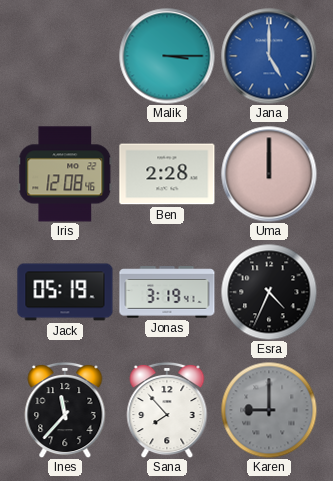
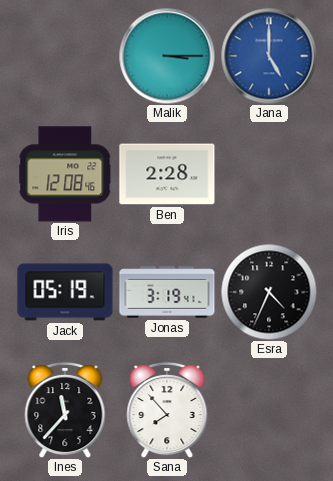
Uma: 12:00 -> none (269, 174)
Karen: 9:00 -> none (269, 410)
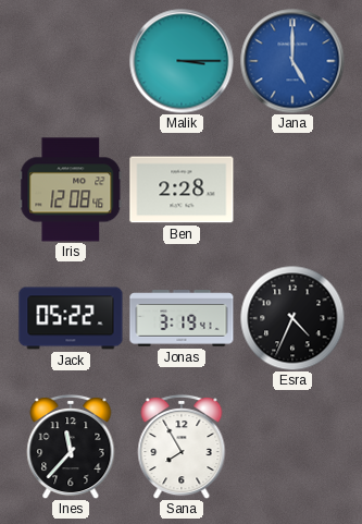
Jack: 05:19 -> 05:22 (71, 318)
Sana: 7:53 -> 7:55 (182, 447)
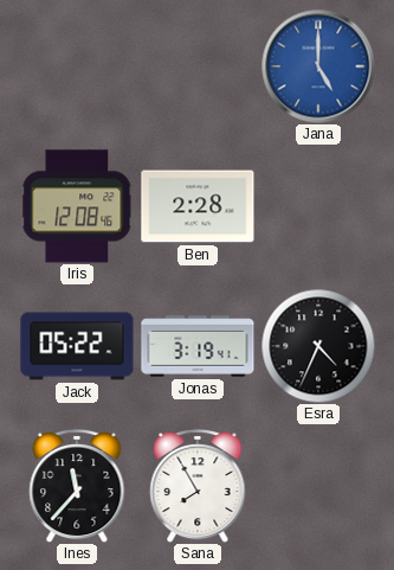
Malik: 3:15 -> none (182, 61)
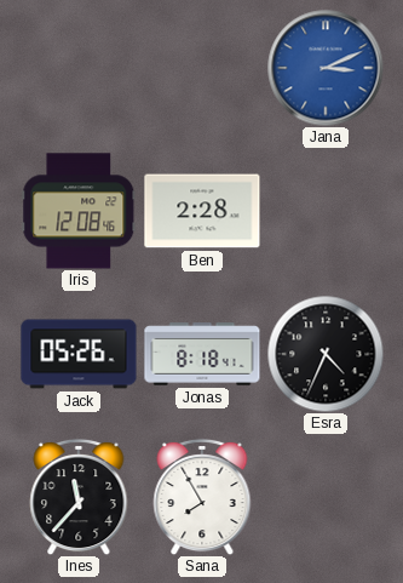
Jana: 5:00 -> 3:11 (326, 68)
Jack: 05:22 -> 05:26 (79, 354)
Jonas: 3:19 -> 8:18 (202, 354)
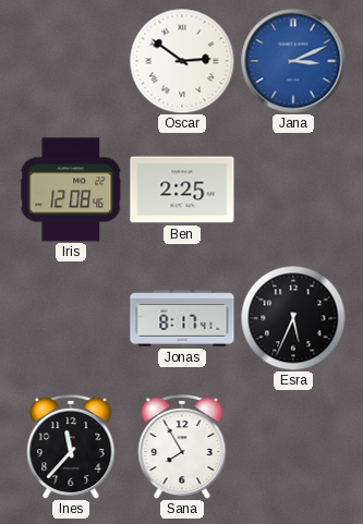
Oscar: none -> 2:51 (182, 61)
Ben: 2:28 -> 2:25 (182, 190)
Jack: 05:26 -> none (79, 354)
Jonas: 8:18 -> 8:17 (182, 318)
Esra: 4:34 -> 5:34 (293, 318)
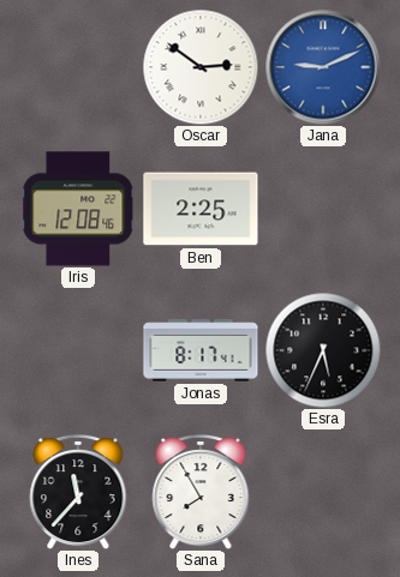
Jana: 3:11 -> 9:11 (323, 67)
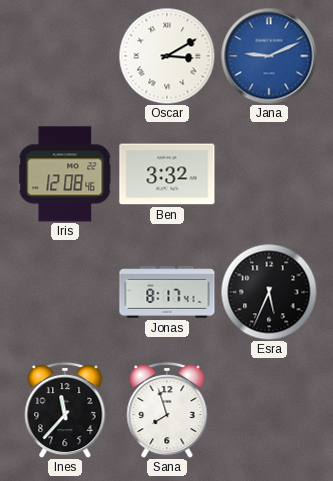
Oscar: 2:51 -> 3:10 (167, 56)
Ben: 2:25 -> 3:32 (167, 174)
Sana: 7:55 -> 7:57 (167, 410)
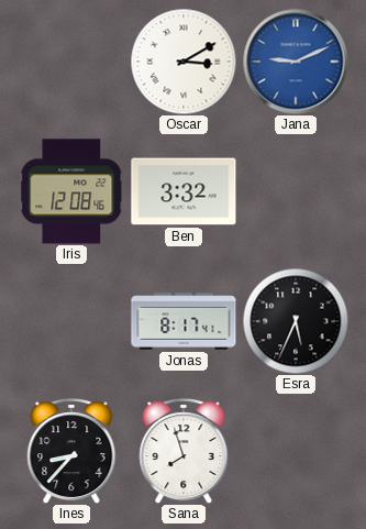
Ines: 11:37 -> 8:37 (71, 451)
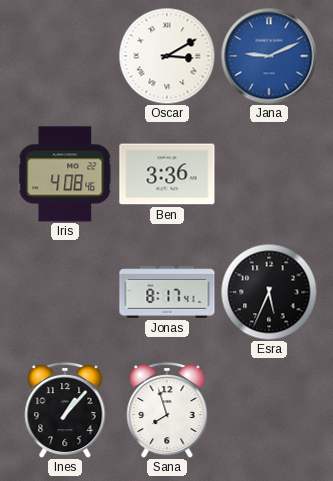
Iris: 12:08 -> 4:08 (65, 174)
Ben: 3:32 -> 3:36 (167, 174)
Ines: 8:37 -> 1:07 (65, 410)
